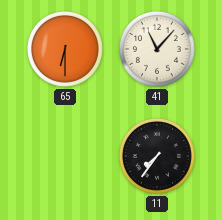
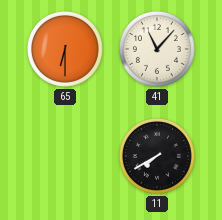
11: 7:36 -> 7:40 (157, 156)
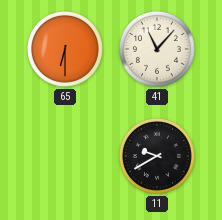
11: 7:40 -> 9:40 (157, 156)
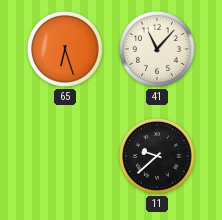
65: 6:30 -> 6:27 (65, 49)
11: 9:40 -> 9:38 (157, 156)
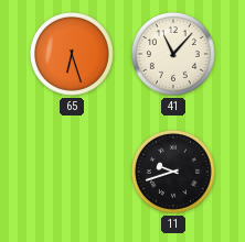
11: 9:38 -> 9:42 (173, 172)
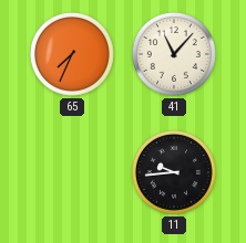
65: 6:27 -> 7:34 (72, 54)
11: 9:42 -> 9:44 (174, 172)
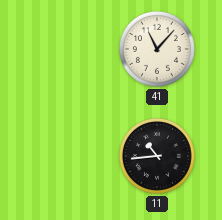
65: 7:34 -> none (72, 54)
11: 9:44 -> 10:44 (157, 156)
